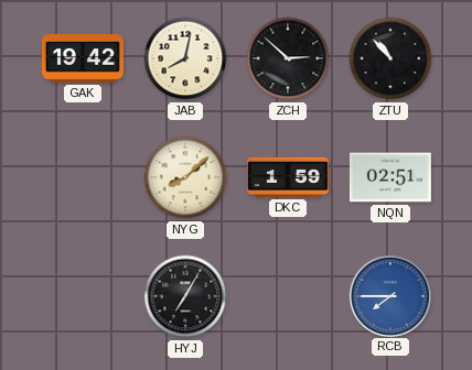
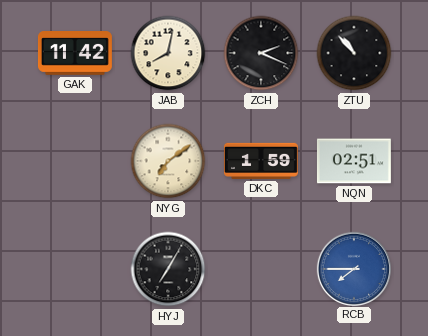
GAK: 19:42 -> 11:42 (75, 54)
ZCH: 2:52 -> 2:19 (261, 53)
NYG: 8:08 -> 7:09 (168, 161)
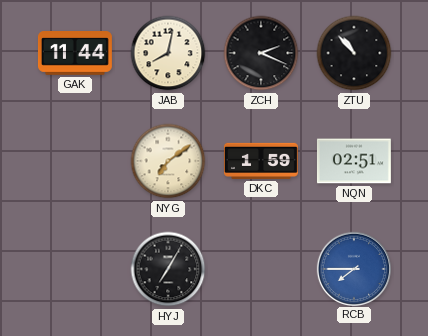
GAK: 11:42 -> 11:44 (75, 54)
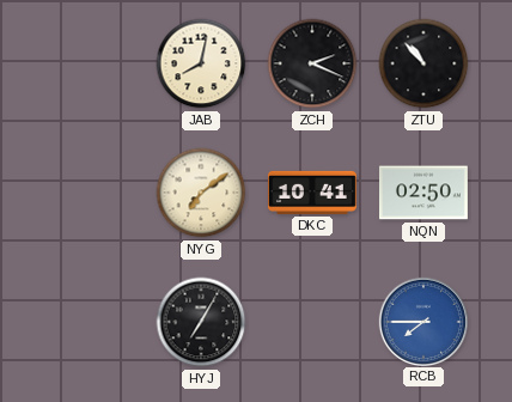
GAK: 11:44 -> none (75, 54)
DKC: 1:59 -> 10:41 (312, 193)
NQN: 02:51 -> 02:50 (423, 193)
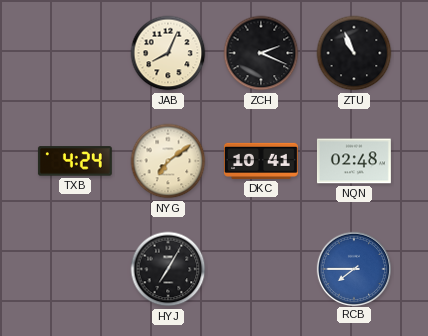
JAB: 8:02 -> 8:04 (168, 53)
ZTU: 10:53 -> 10:56 (354, 53)
TXB: none -> 4:24 (75, 161)
NQN: 02:50 -> 02:48 (354, 161)
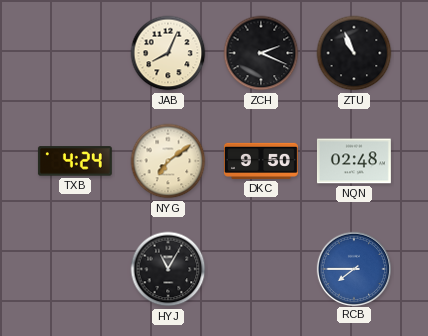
DKC: 10:41 -> 9:50 (261, 161)
HYJ: 7:05 -> 11:05 (168, 269)
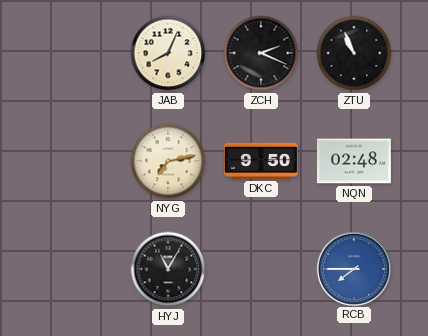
TXB: 4:24 -> none (75, 161)
NYG: 7:09 -> 7:13 (168, 161)
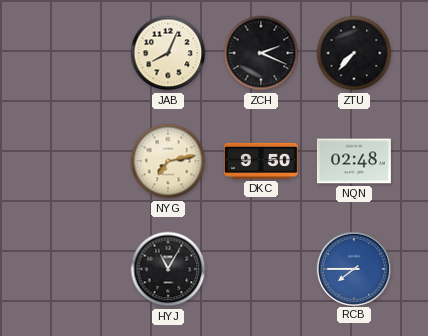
ZTU: 10:56 -> 7:37 (354, 53)
